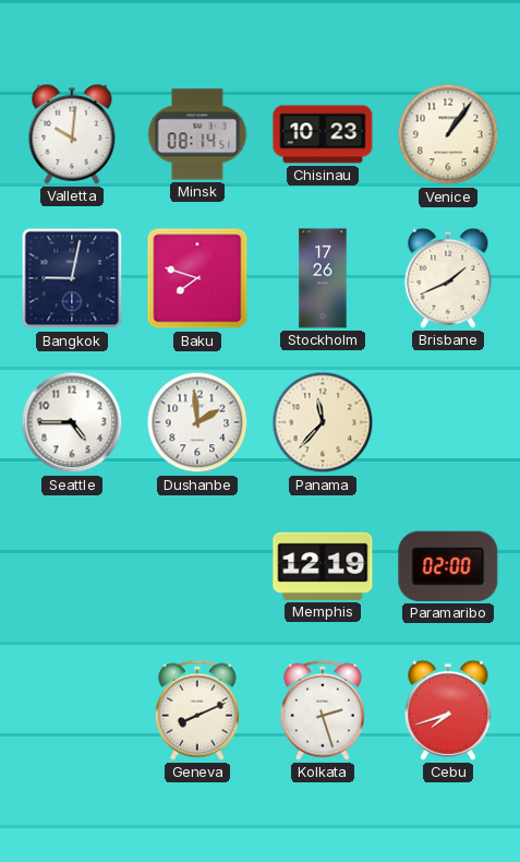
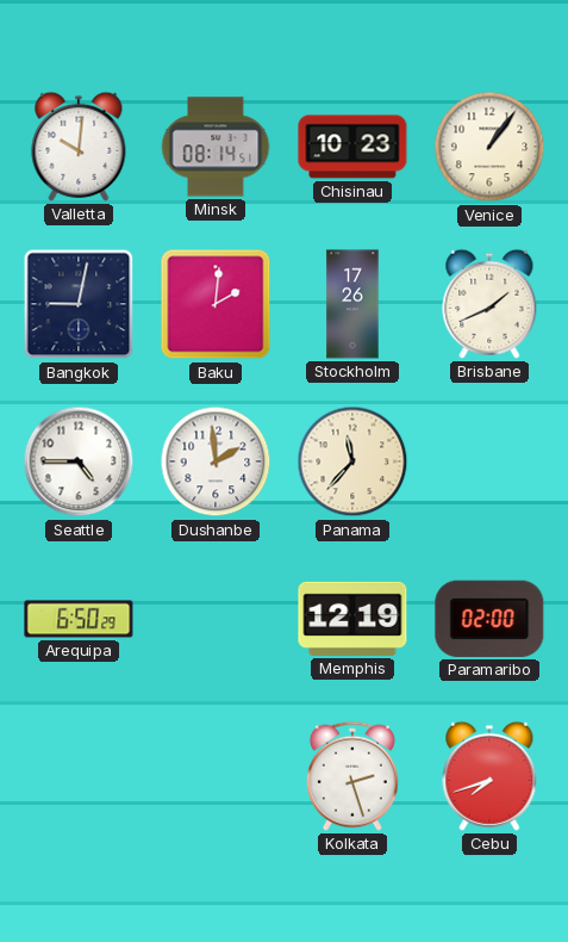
Baku: 7:48 -> 2:01 (216, 304)
Arequipa: none -> 6:50 (79, 619)
Geneva: 8:11 -> none (197, 710)
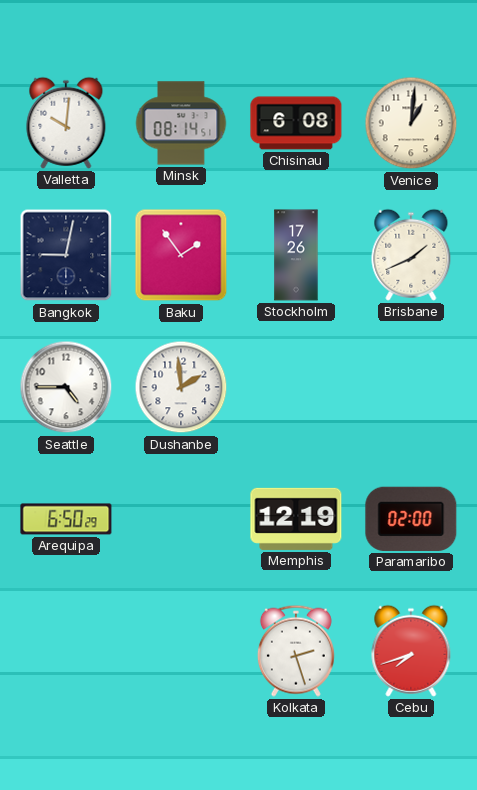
Chisinau: 10:23 -> 6:08 (296, 123)
Venice: 1:06 -> 1:01 (411, 123)
Baku: 2:01 -> 1:54 (181, 255)
Panama: 11:37 -> none (352, 461)
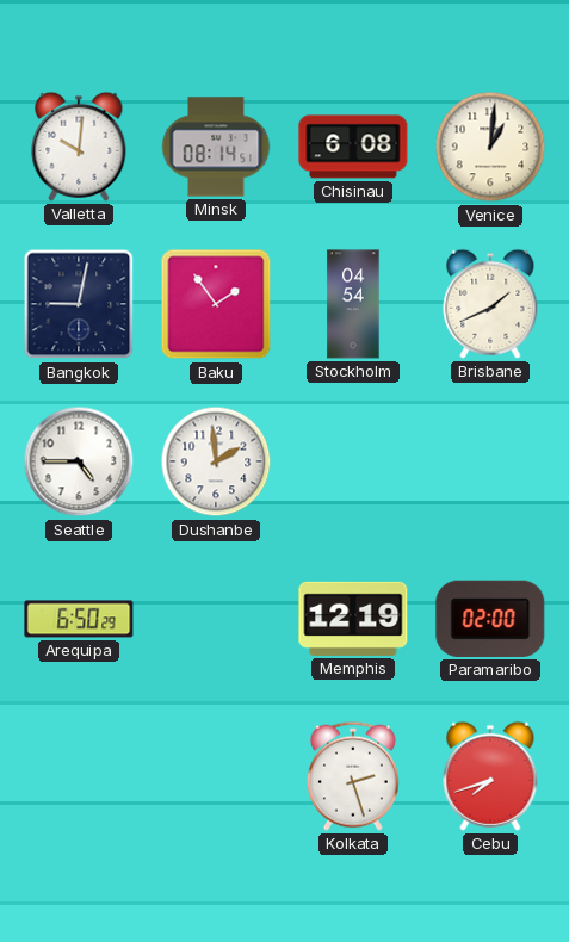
Stockholm: 17:26 -> 04:54 (353, 304)
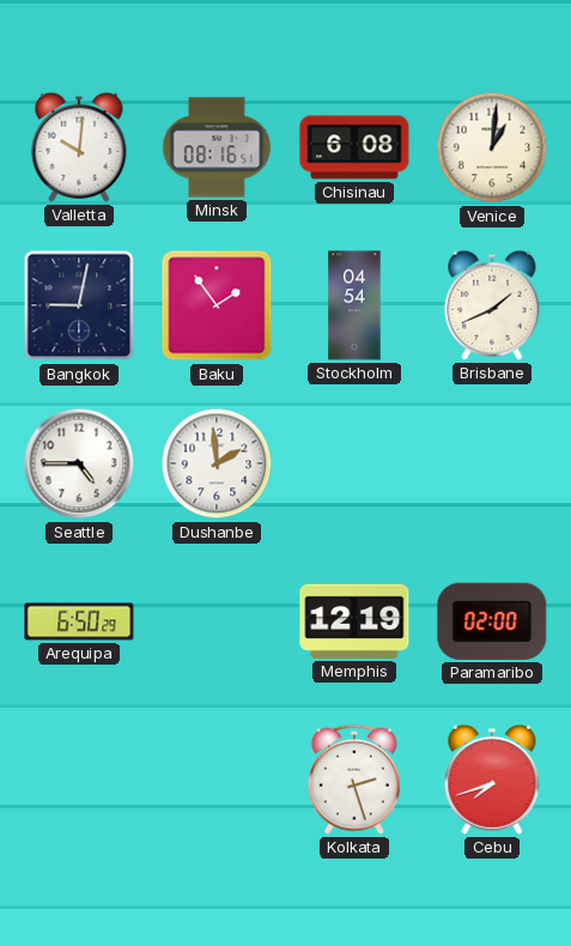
Minsk: 08:14 -> 08:16 (217, 147)
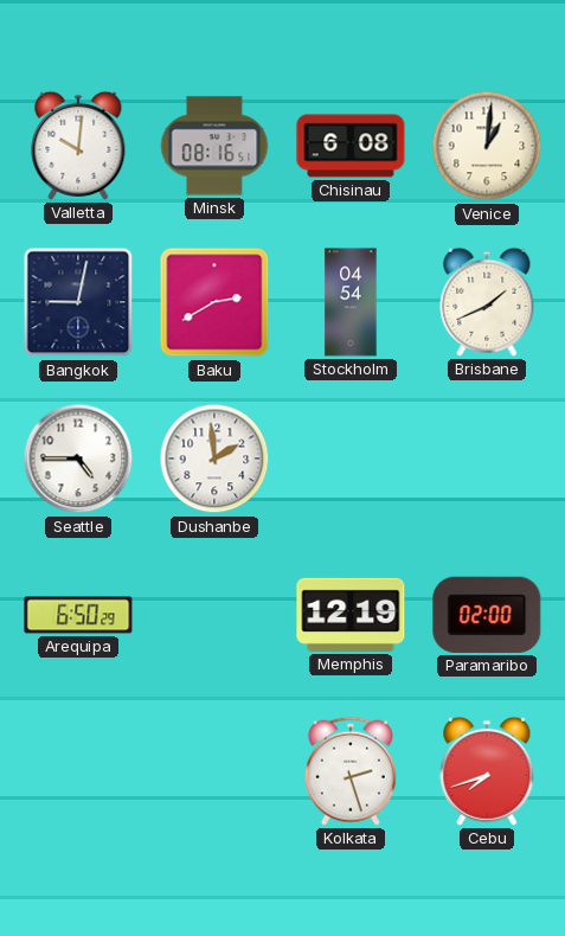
Baku: 1:54 -> 2:40 (214, 302)
